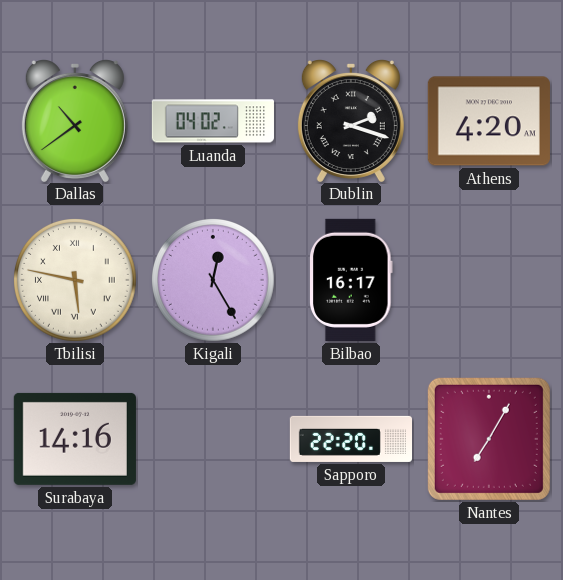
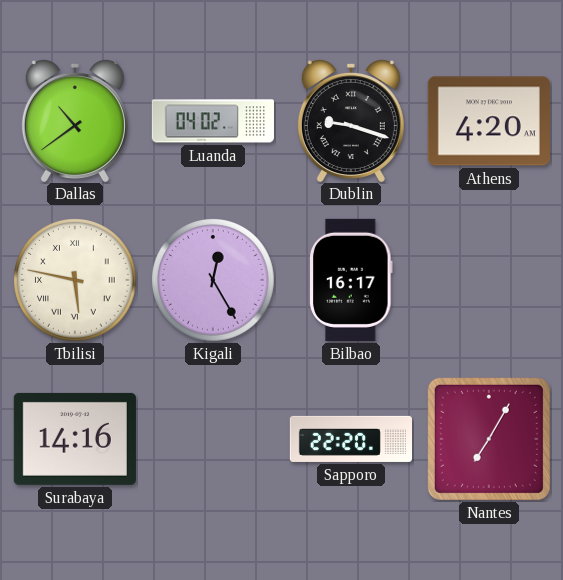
Dublin: 2:18 -> 9:18 (351, 121)
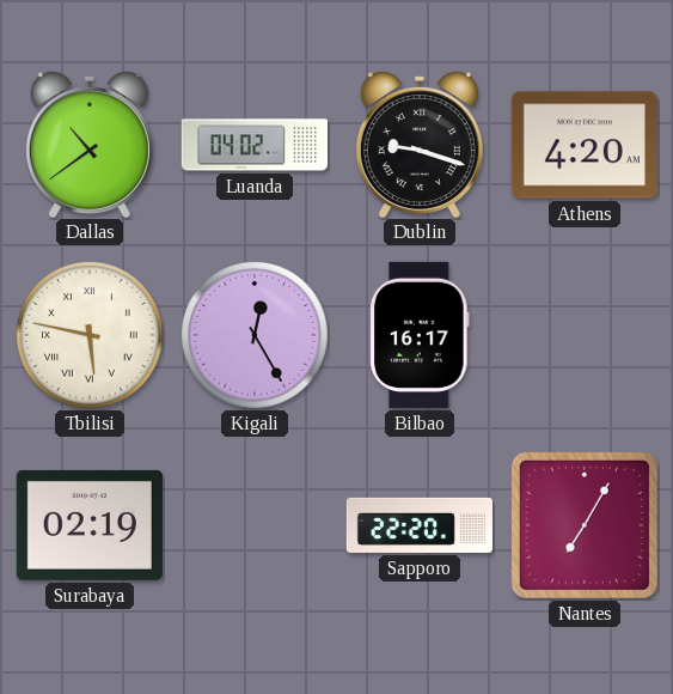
Surabaya: 14:16 -> 02:19 (90, 525)
